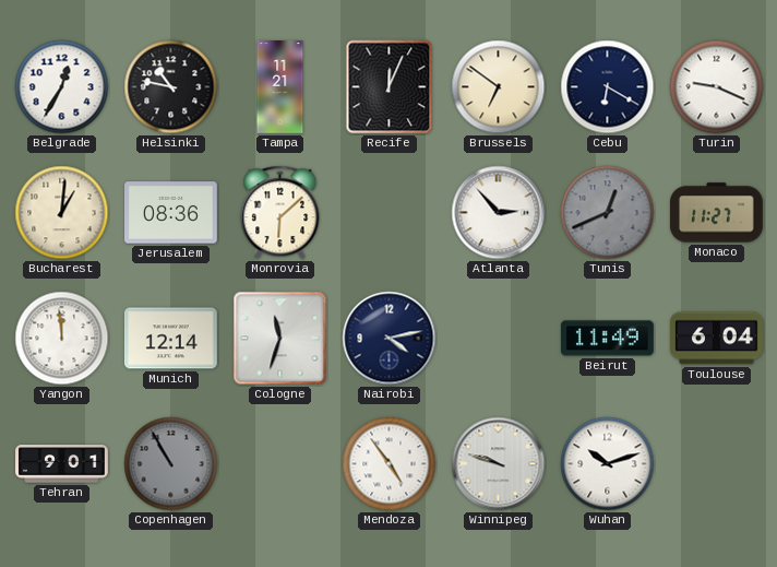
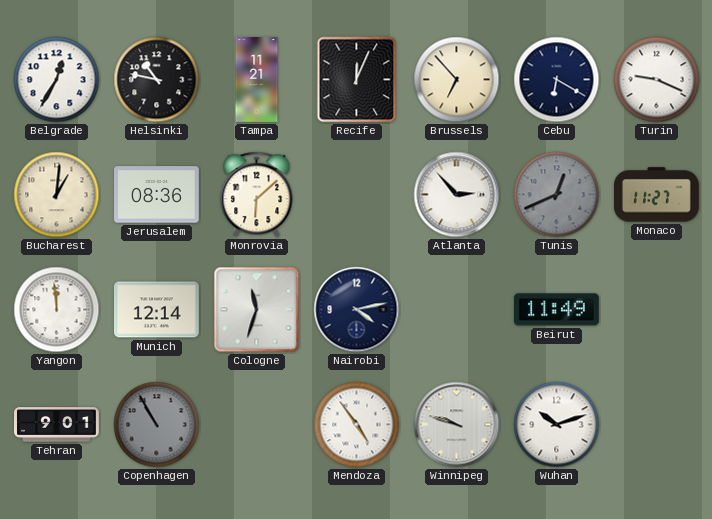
Brussels: 6:51 -> 6:53 (457, 80)
Toulouse: 6:04 -> none (717, 339)
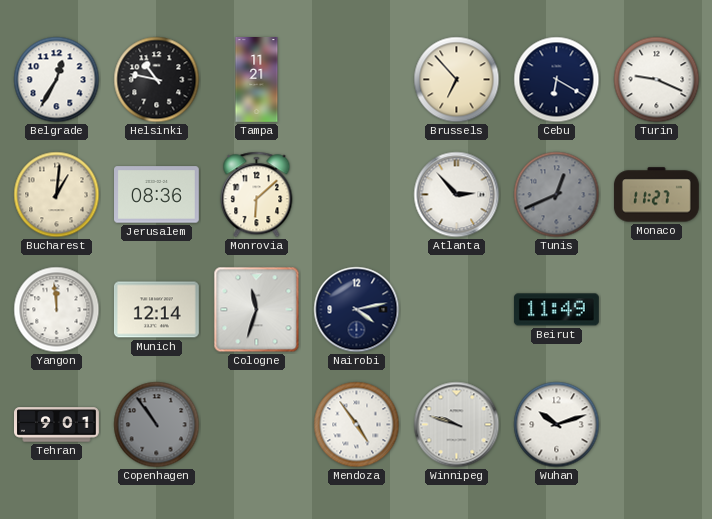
Recife: 12:04 -> none (357, 80)
Copenhagen: 10:55 -> 10:54 (157, 425)
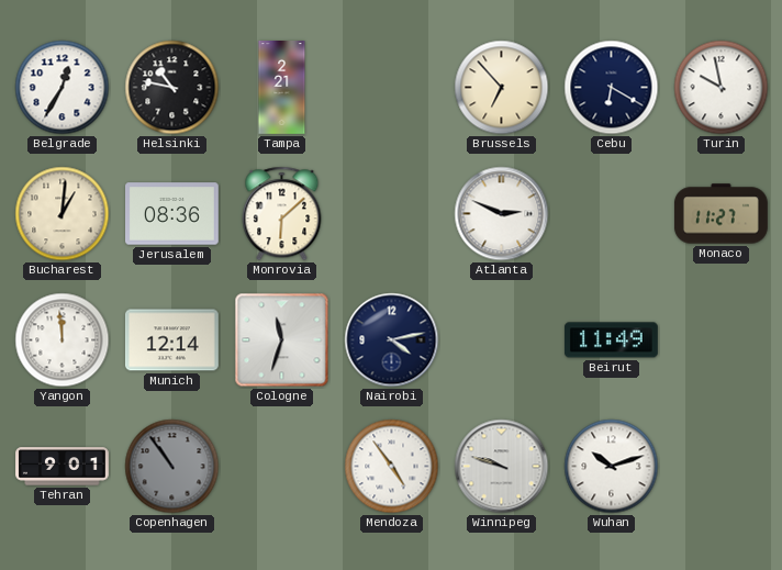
Tampa: 11:21 -> 2:21 (282, 88)
Turin: 9:19 -> 9:58 (722, 88)
Atlanta: 2:53 -> 2:49 (502, 214)
Tunis: 12:41 -> none (557, 195)
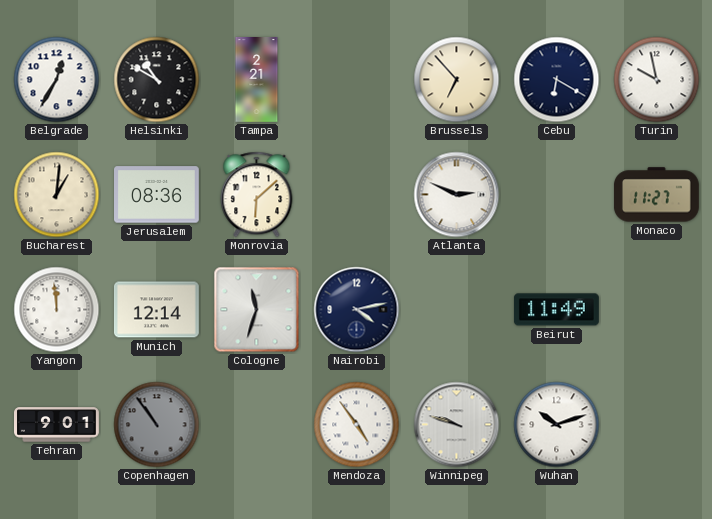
Helsinki: 10:47 -> 10:50 (157, 80)
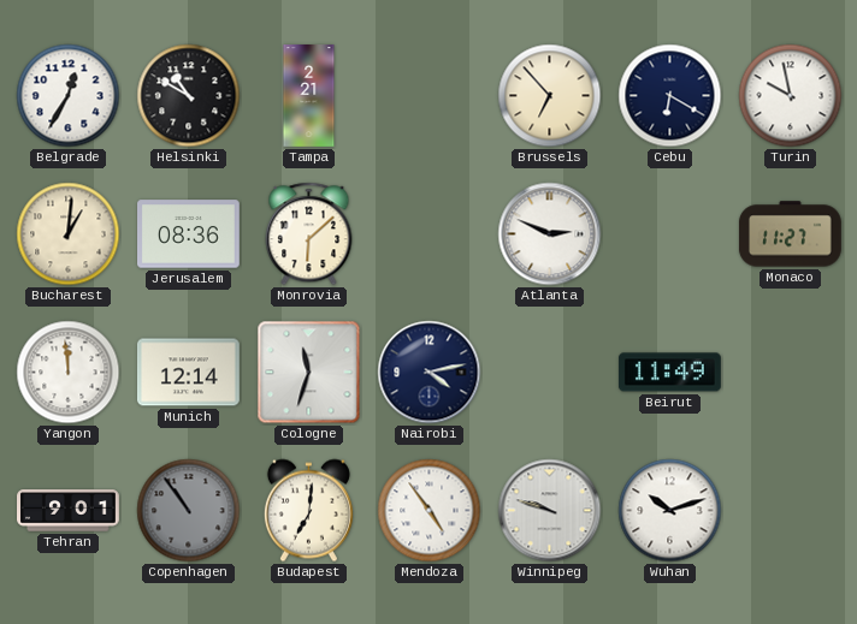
Budapest: none -> 7:01 (308, 511)
